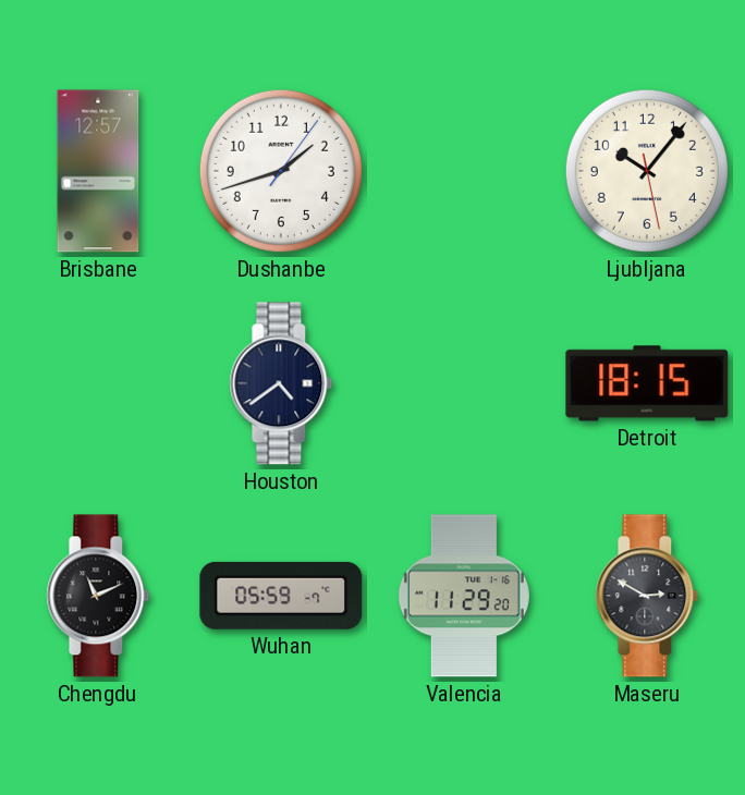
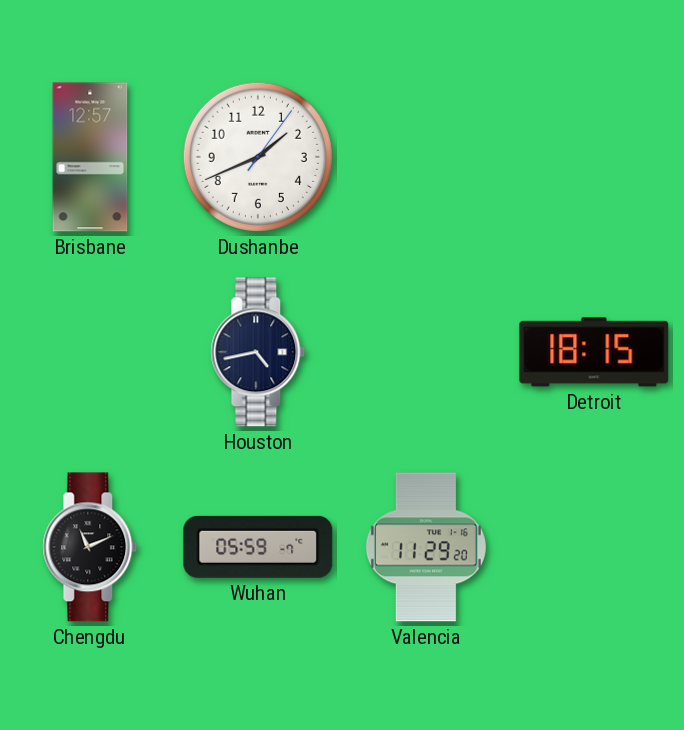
Dushanbe: 1:42 -> 1:41 (258, 157)
Ljubljana: 10:06 -> none (647, 171)
Houston: 4:39 -> 4:43 (258, 352)
Maseru: 2:50 -> none (647, 596)
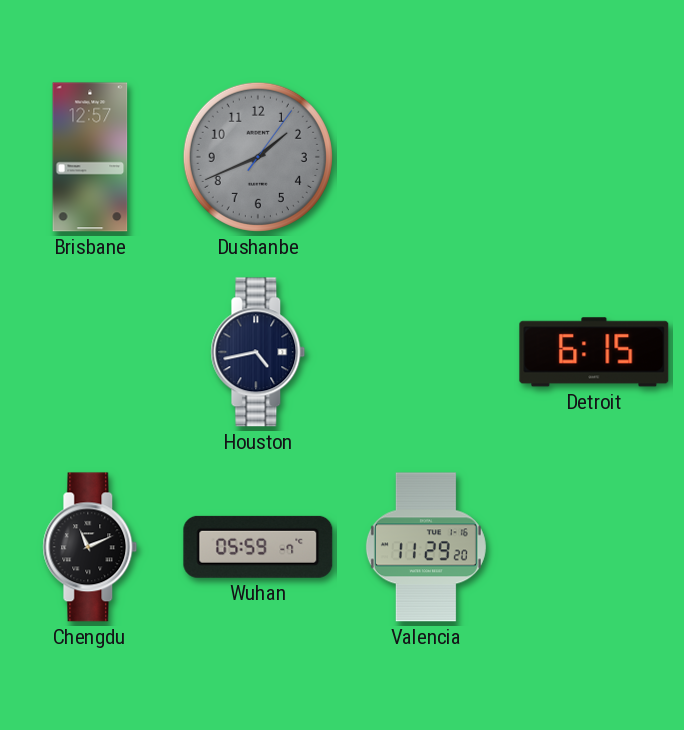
Dushanbe dial: white -> grey (258, 157)
Detroit: 18:15 -> 6:15 (594, 352)
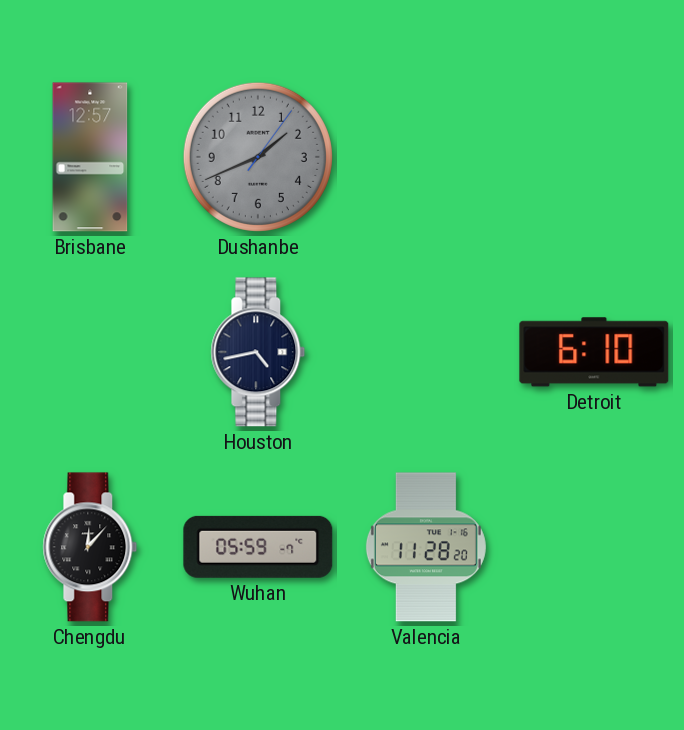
Detroit: 6:15 -> 6:10 (594, 352)
Chengdu: 11:11 -> 12:07 (90, 547)
Valencia: 11:29 -> 11:28 (426, 547)
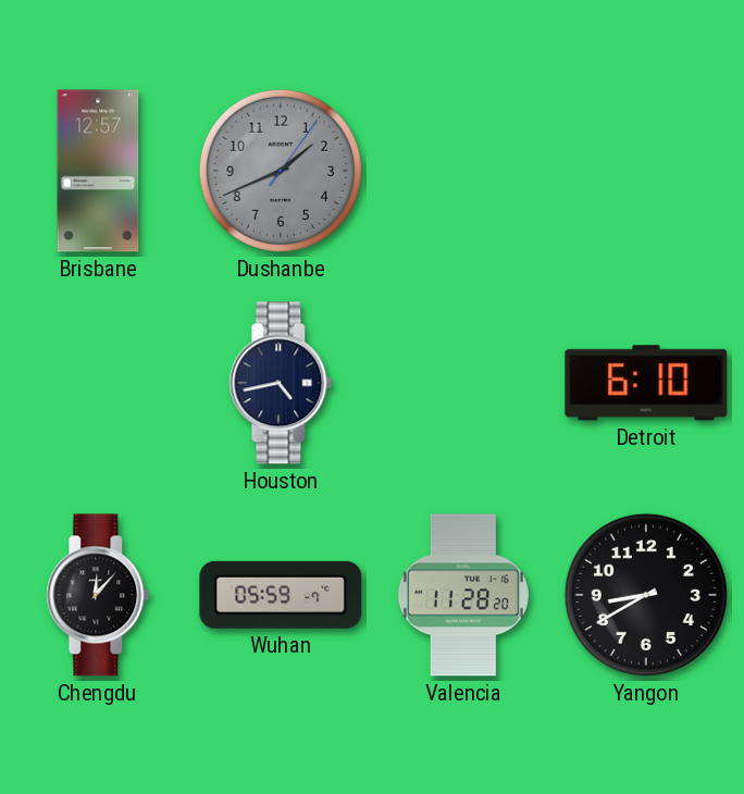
Yangon: none -> 8:40 (646, 595)
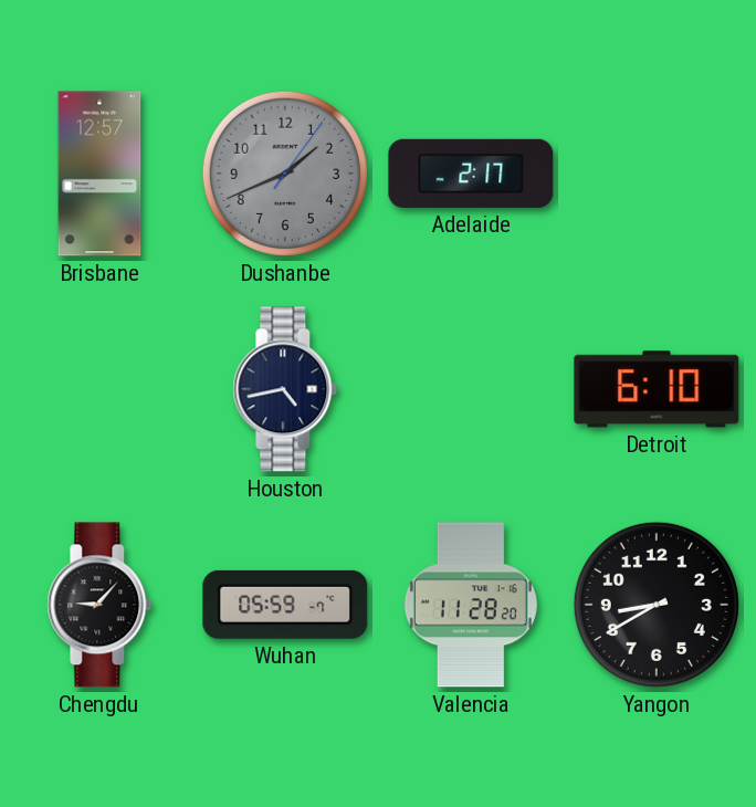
Adelaide: none -> 2:17 (471, 174)
Chengdu: 12:07 -> 9:07 (99, 605)
